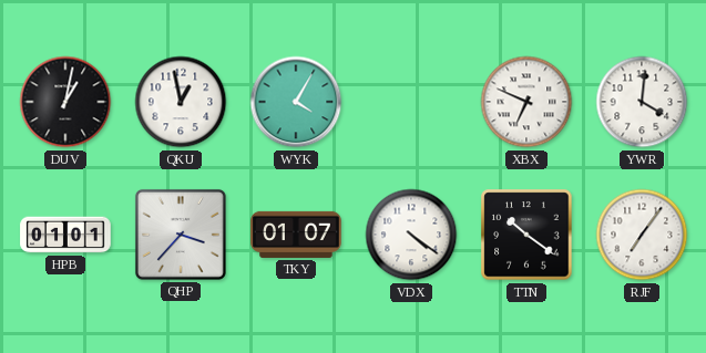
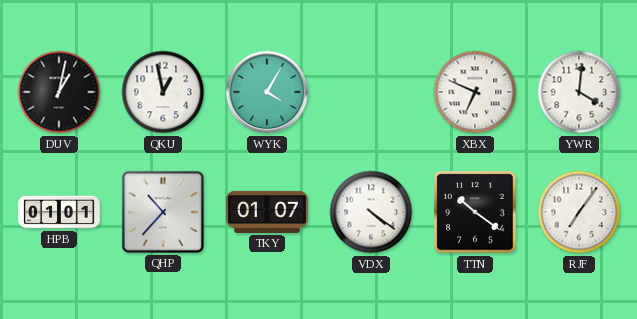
QHP: 3:37 -> 10:37 (163, 212)
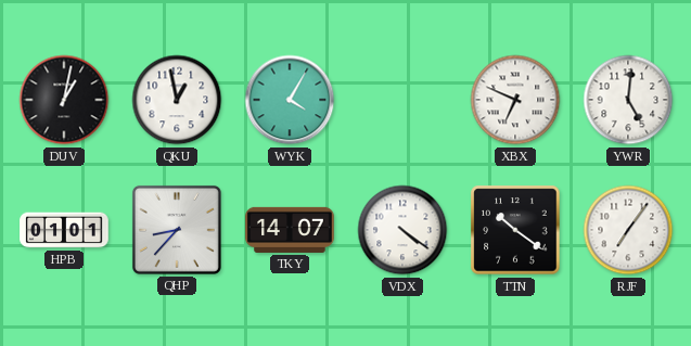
YWR: 4:01 -> 5:01 (628, 100)
QHP: 10:37 -> 8:37 (177, 230)
TKY: 01:07 -> 14:07 (290, 230)
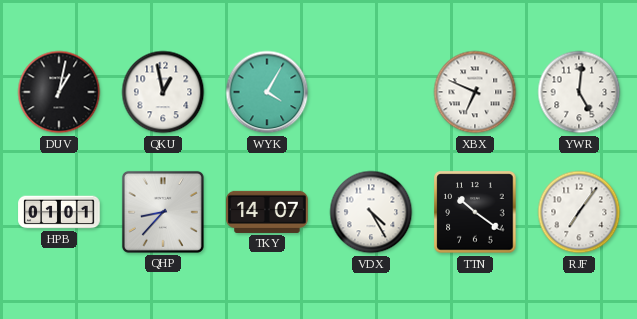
VDX: 4:21 -> 4:25 (371, 212)
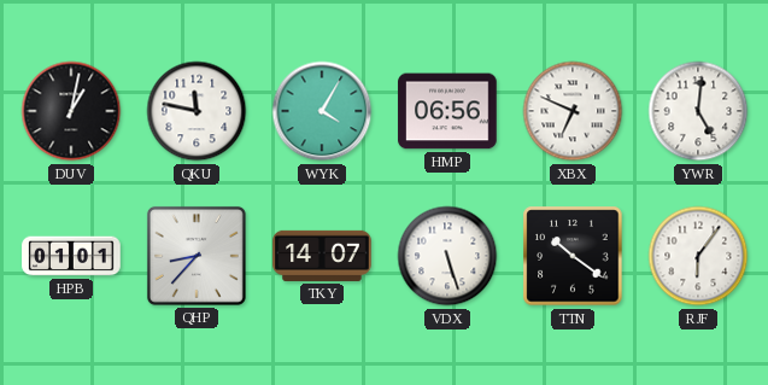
QKU: 12:58 -> 11:47 (197, 111)
HMP: none -> 06:56 (447, 111)
VDX: 4:25 -> 5:27 (447, 256)
RJF: 7:06 -> 6:06 (698, 256)
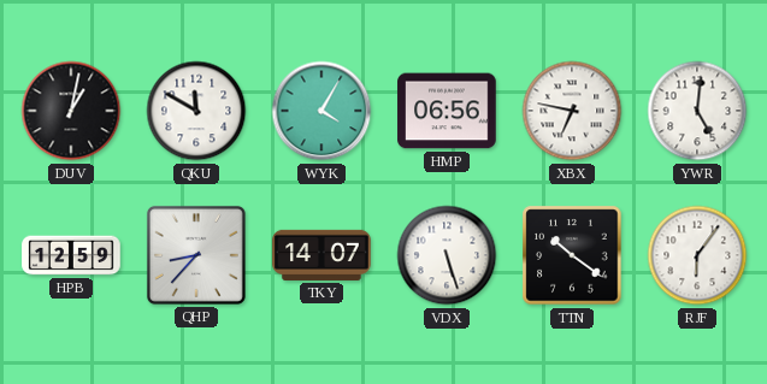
QKU: 11:47 -> 11:50 (196, 111)
XBX: 6:49 -> 6:47 (572, 111)
HPB: 01:01 -> 12:59 (71, 255)
